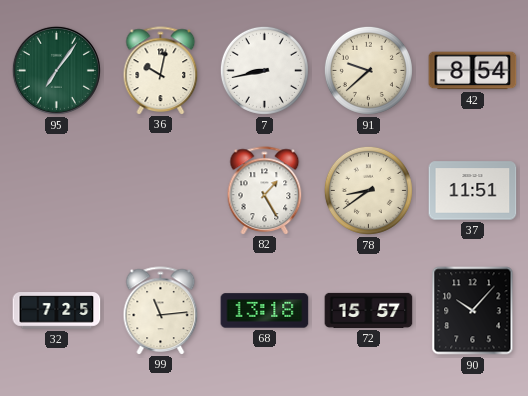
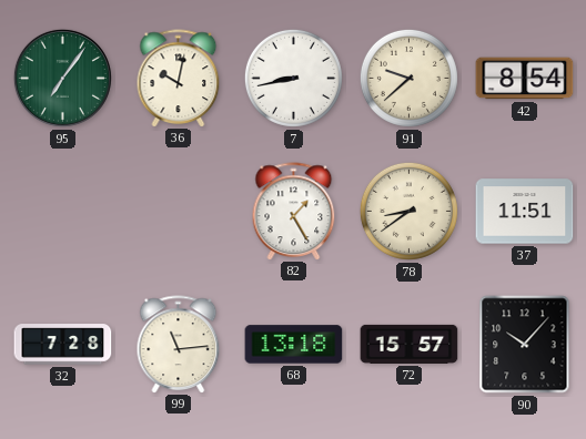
32: 7:25 -> 7:28 (63, 345)
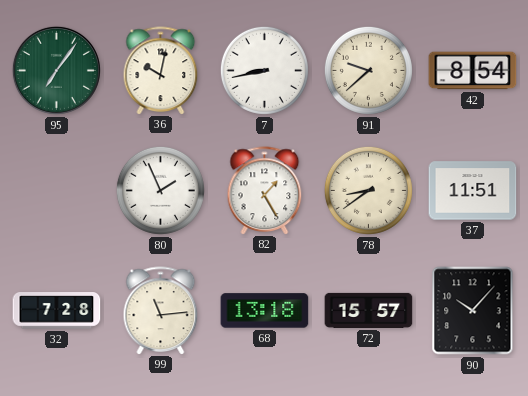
80: none -> 1:56 (160, 190)
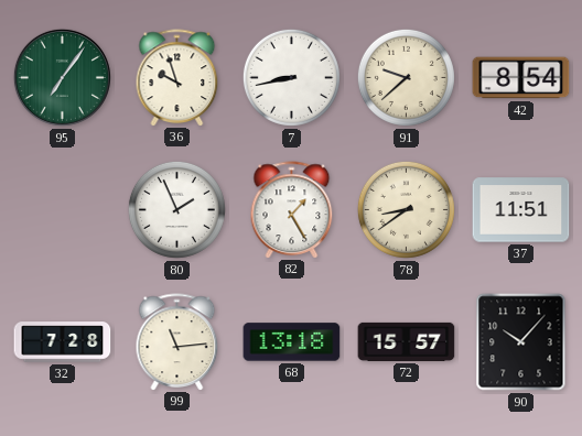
36: 10:02 -> 9:57 (177, 77)
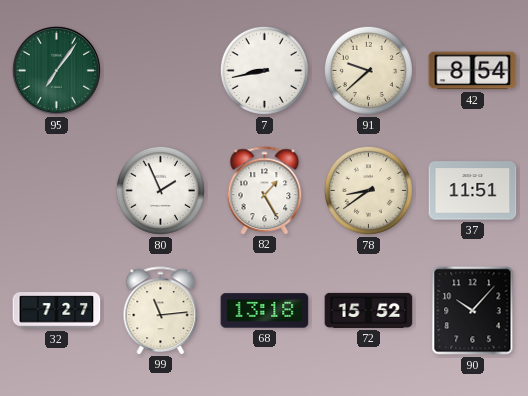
36: 9:57 -> none (177, 77)
32: 7:28 -> 7:27 (57, 311)
72: 15:57 -> 15:52 (369, 310)
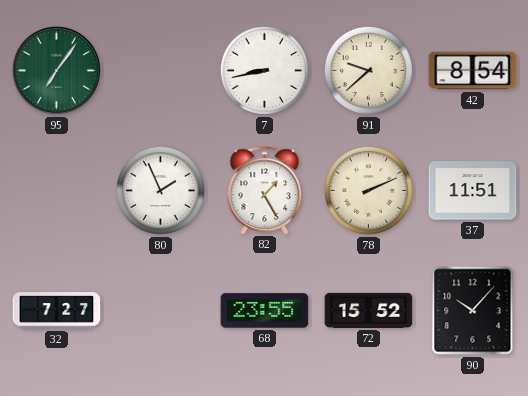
78: 8:39 -> 2:11 (368, 190)
99: 11:14 -> none (161, 310)
68: 13:18 -> 23:55 (265, 311)
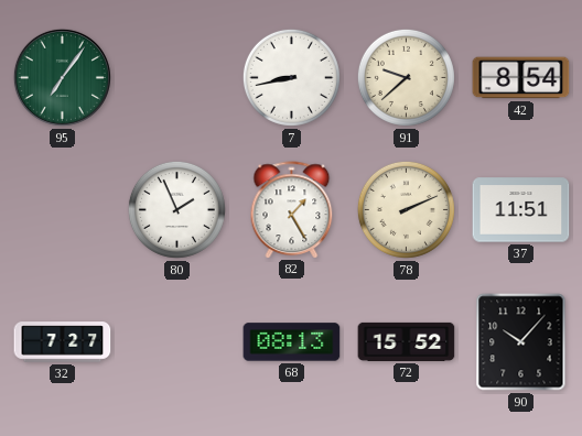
68: 23:55 -> 08:13 (292, 342)
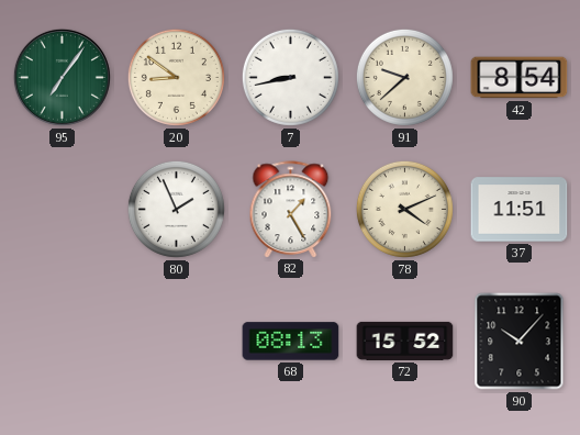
20: none -> 8:51 (176, 77)
78: 2:11 -> 4:11 (404, 209)
32: 7:27 -> none (63, 342)
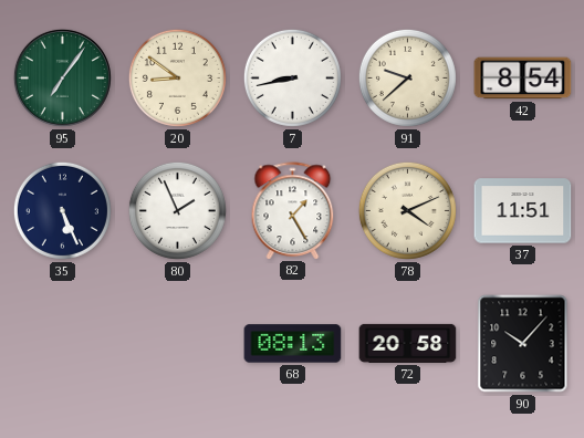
35: none -> 5:26 (62, 210)
72: 15:52 -> 20:58 (408, 343)
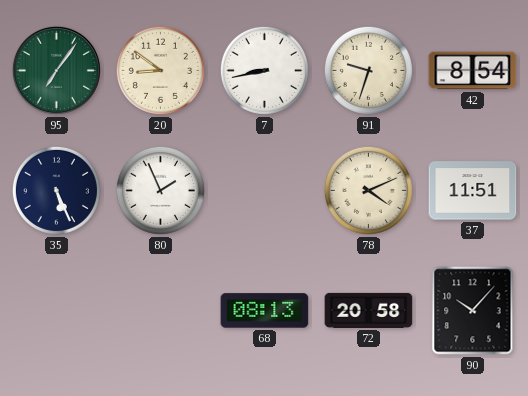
91: 9:38 -> 9:33 (368, 70)
82: 1:25 -> none (293, 210)
